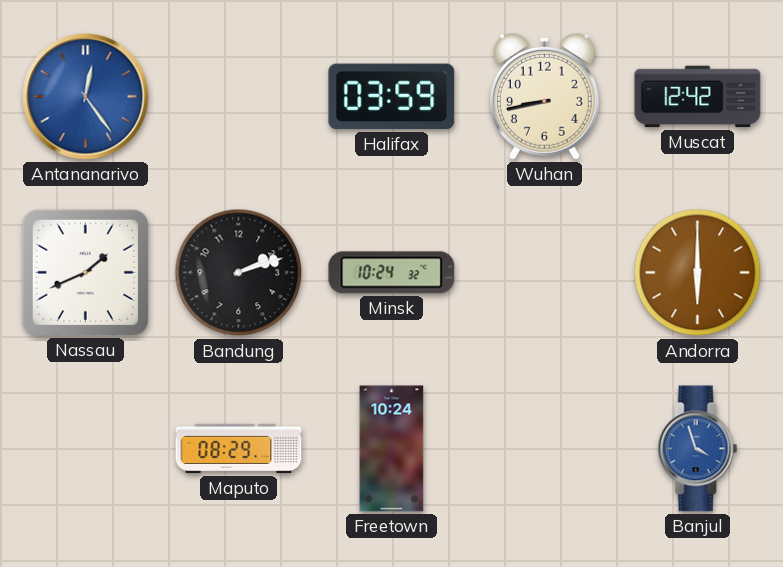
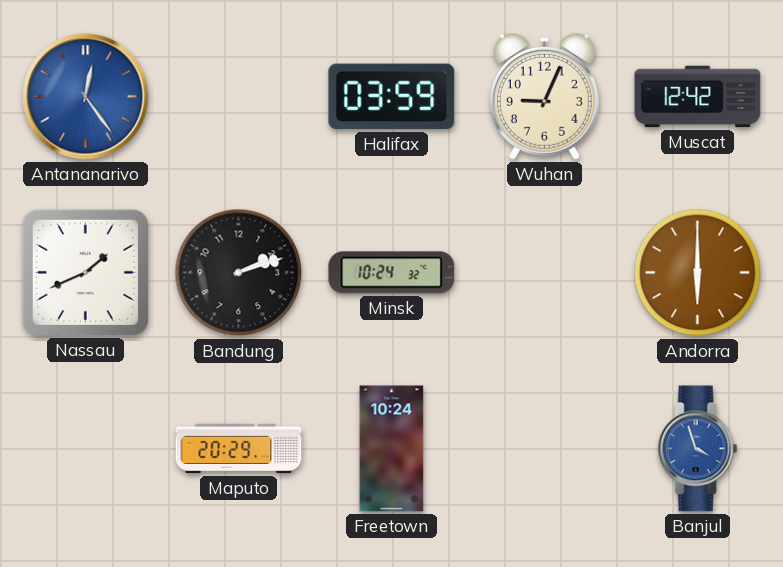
Wuhan: 8:43 -> 9:04 (544, 96)
Maputo: 08:29 -> 20:29 (239, 449)
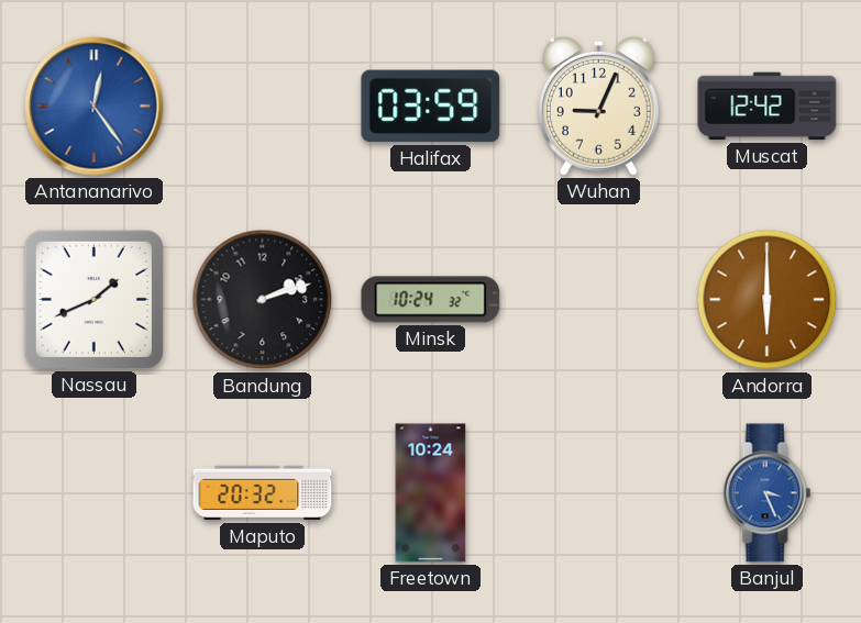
Maputo: 20:29 -> 20:32 (263, 493)
Banjul: 3:57 -> 3:26 (768, 493)
